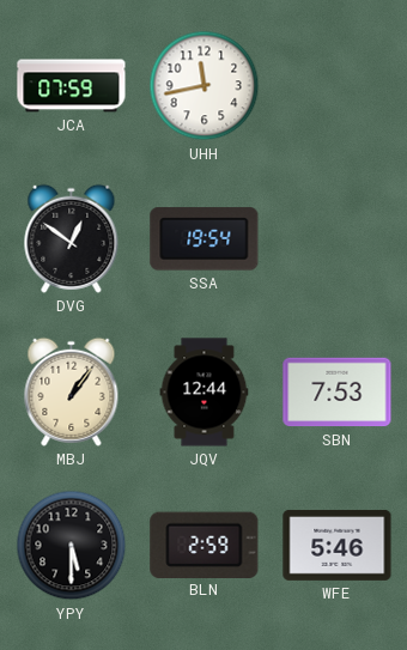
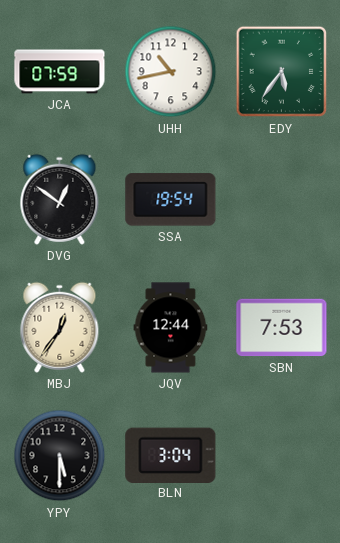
UHH: 11:43 -> 10:43 (171, 72)
EDY: none -> 5:36 (282, 72)
MBJ: 1:06 -> 12:36 (60, 327)
BLN: 2:59 -> 3:04 (171, 455)
WFE: 5:46 -> none (338, 545)
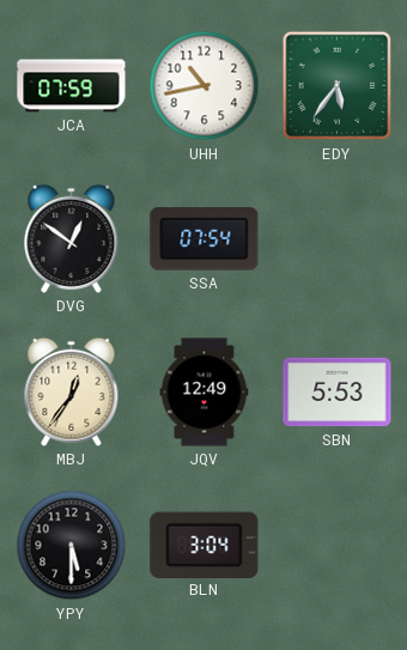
SSA: 19:54 -> 07:54 (205, 239)
JQV: 12:44 -> 12:49 (205, 393)
SBN: 7:53 -> 5:53 (338, 393)
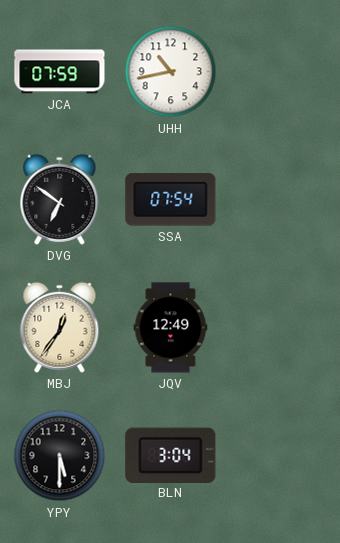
EDY: 5:36 -> none (338, 86)
DVG: 12:51 -> 6:51 (60, 199)
SBN: 5:53 -> none (338, 393)
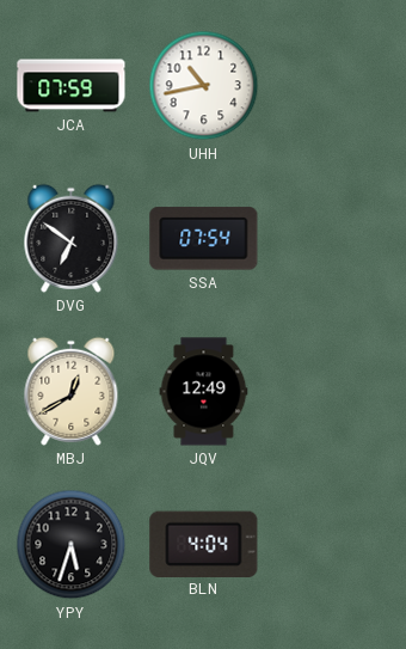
MBJ: 12:36 -> 12:40 (72, 391)
YPY: 5:30 -> 5:33 (72, 545)
BLN: 3:04 -> 4:04 (204, 544)
